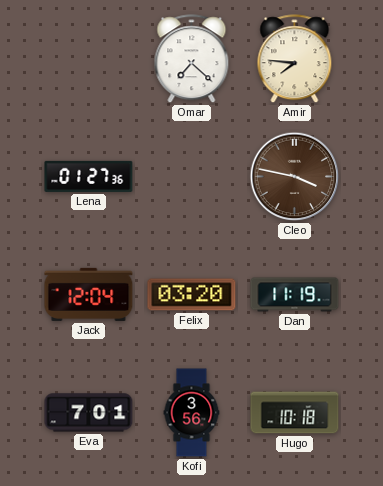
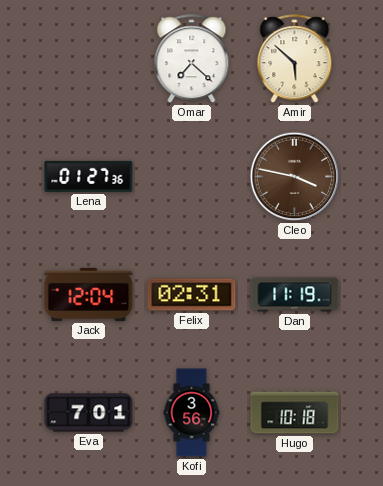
Amir: 7:46 -> 5:52 (295, 59)
Felix: 03:20 -> 02:31 (192, 295)
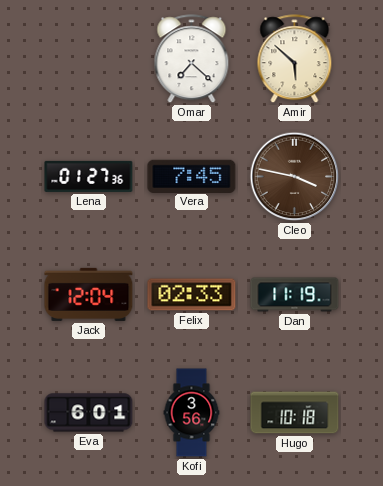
Vera: none -> 7:45 (192, 176)
Felix: 02:31 -> 02:33 (192, 295)
Eva: 7:01 -> 6:01 (89, 413)
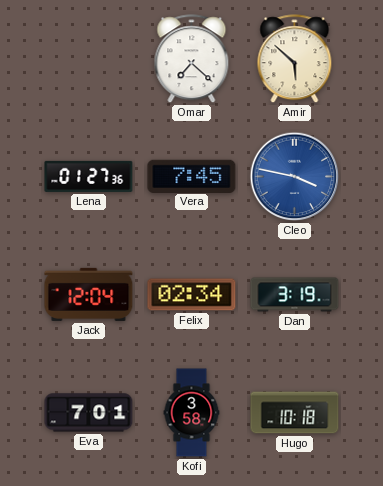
Cleo dial: brown -> blue (295, 177)
Felix: 02:33 -> 02:34 (192, 295)
Dan: 11:19 -> 3:19 (295, 295)
Eva: 6:01 -> 7:01 (89, 413)
Kofi: 3:56 -> 3:58 (192, 413)
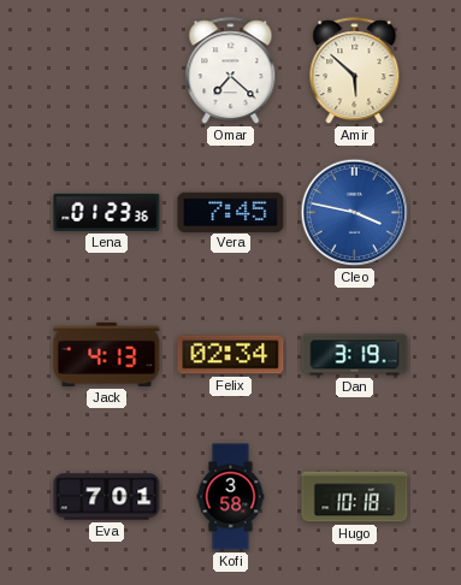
Lena: 01:27 -> 01:23 (107, 212)
Jack: 12:04 -> 4:13 (107, 354)
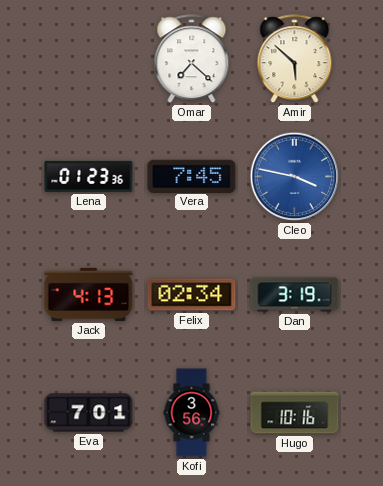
Kofi: 3:58 -> 3:56 (192, 413)
Hugo: 10:18 -> 10:16 (295, 413)
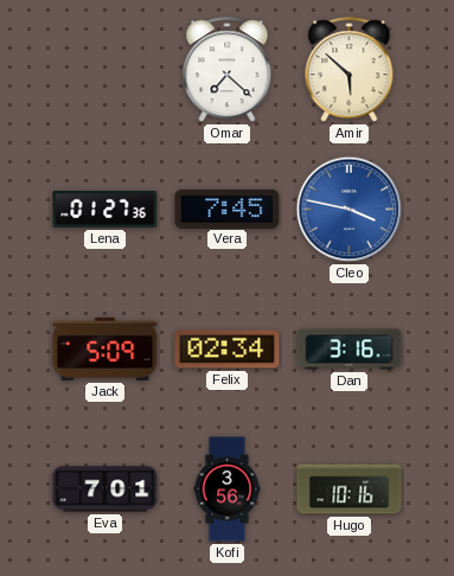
Lena: 01:23 -> 01:27 (105, 209)
Jack: 4:13 -> 5:09 (105, 348)
Dan: 3:19 -> 3:16 (350, 350)
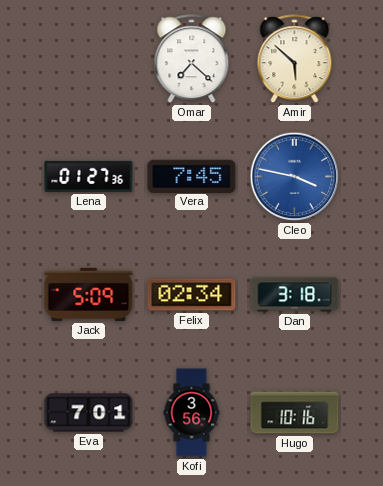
Dan: 3:16 -> 3:18 (295, 295)
